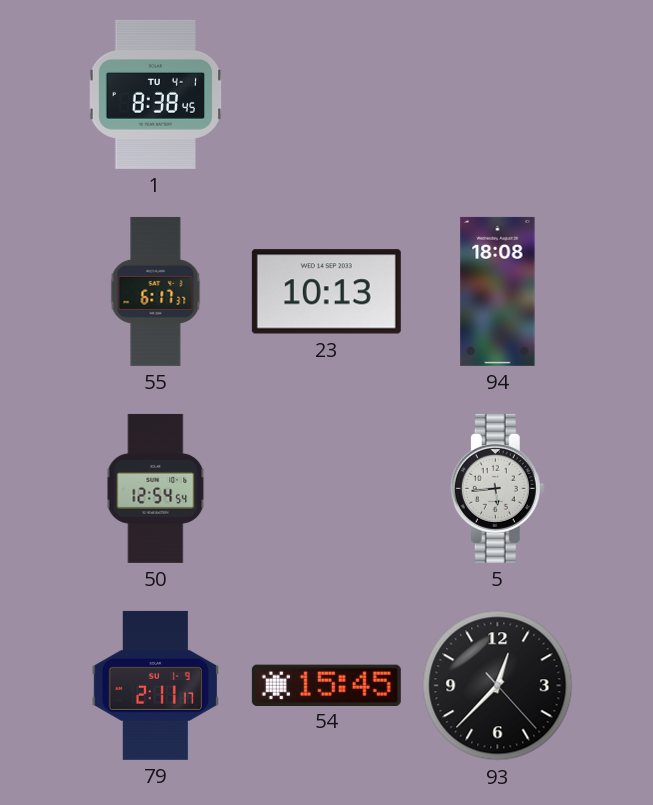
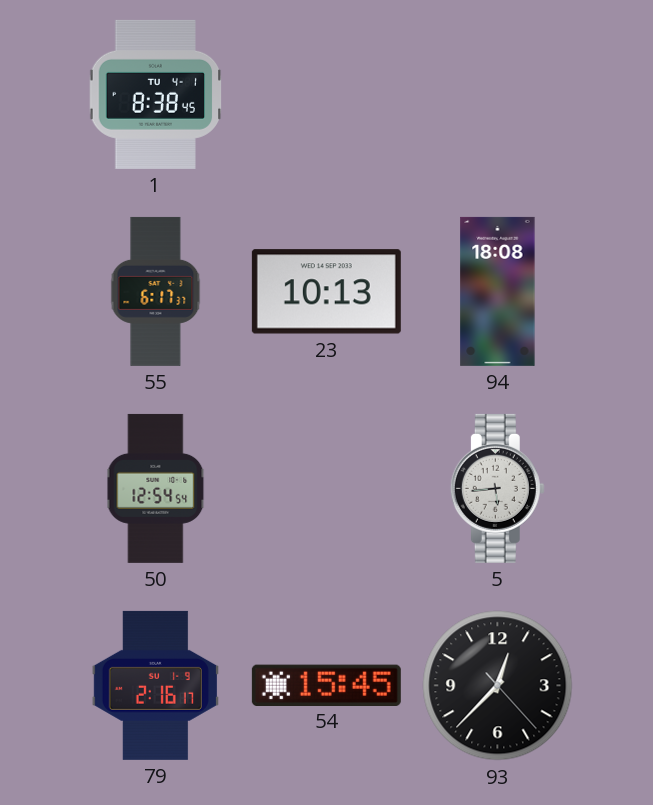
79: 2:11 -> 2:16 (155, 685)
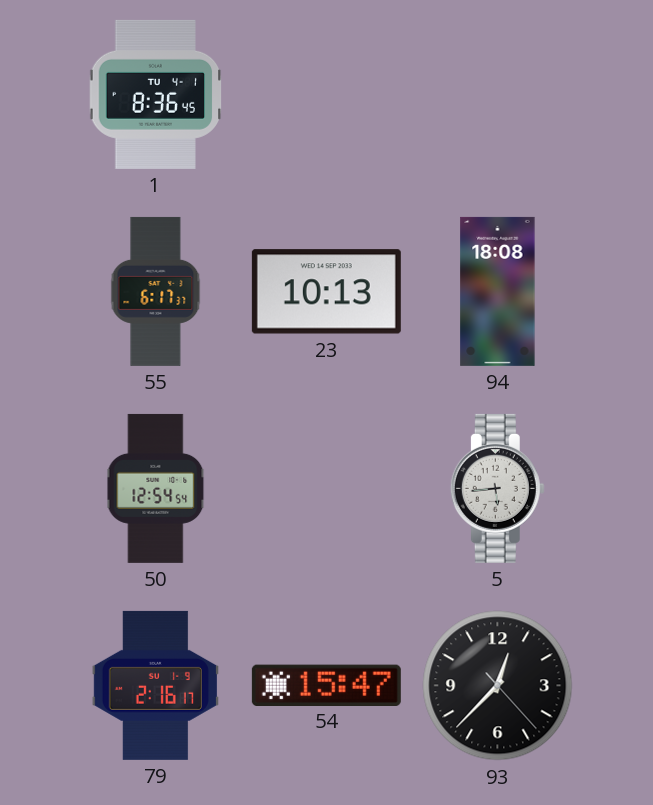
1: 8:38 -> 8:36 (156, 94)
54: 15:45 -> 15:47 (326, 685)
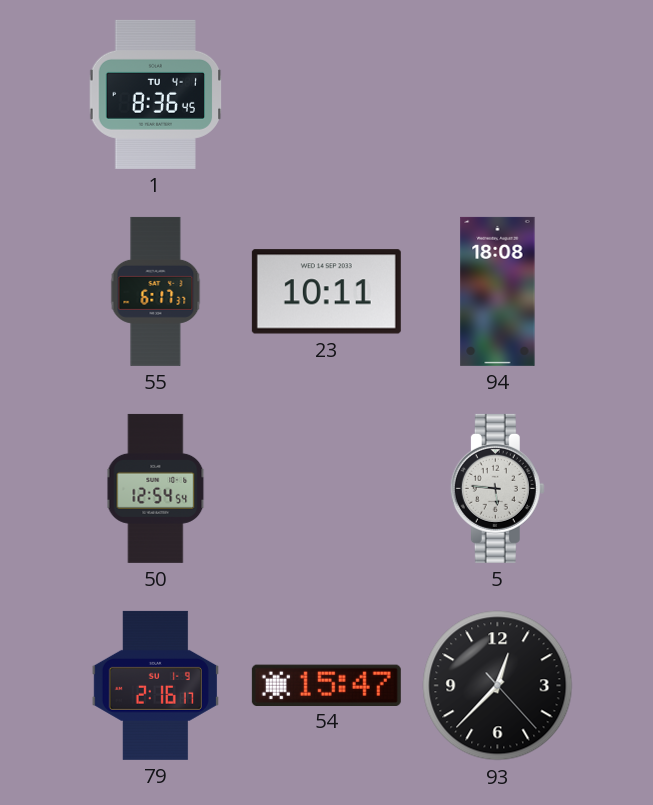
23: 10:13 -> 10:11 (326, 292)
5: 5:44 -> 5:46 (497, 488)
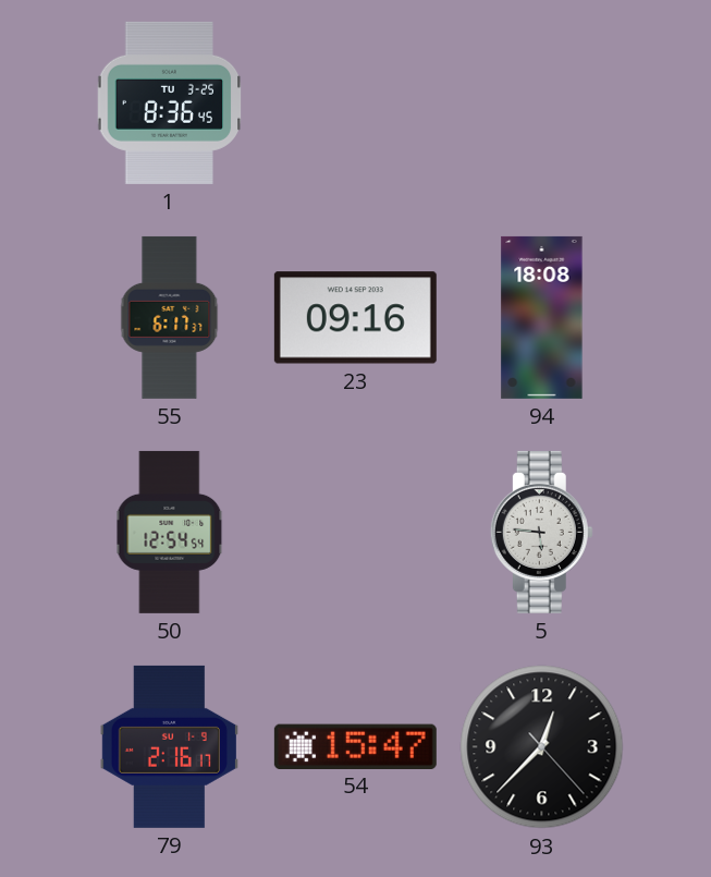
1 date: TU 4-1 -> TU 3-25 (170, 102)
23: 10:11 -> 09:16 (355, 318)
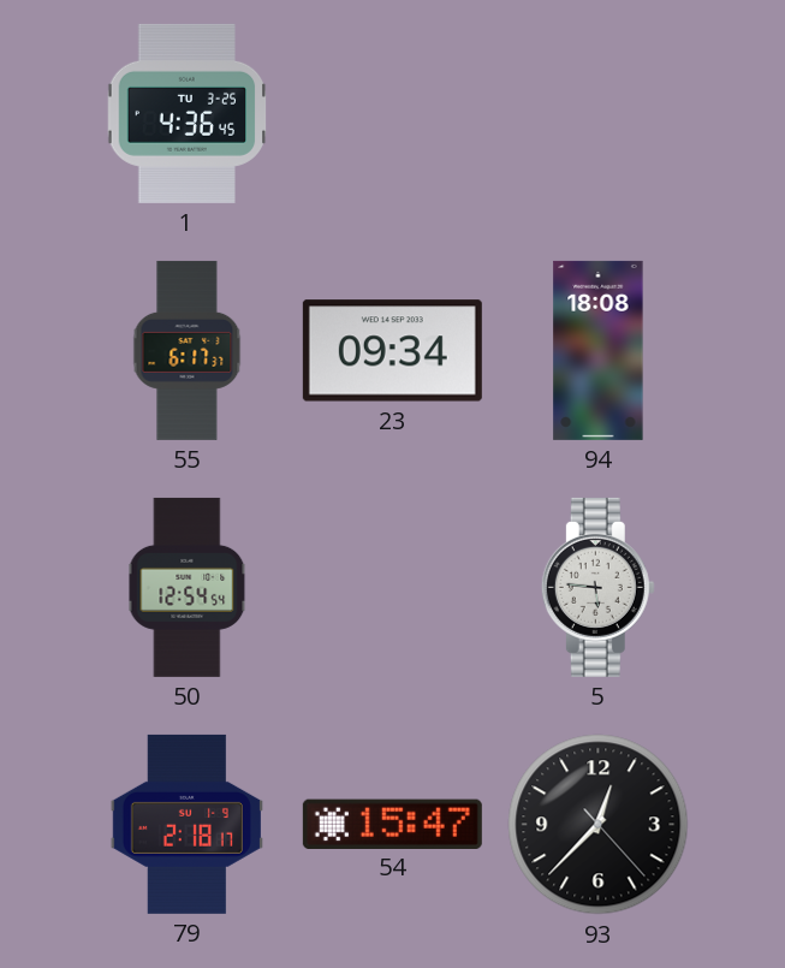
1: 8:36 -> 4:36 (188, 113)
23: 09:16 -> 09:34 (392, 351)
79: 2:16 -> 2:18 (186, 824)
